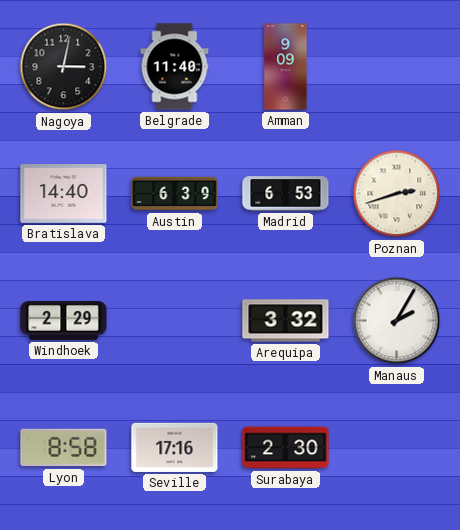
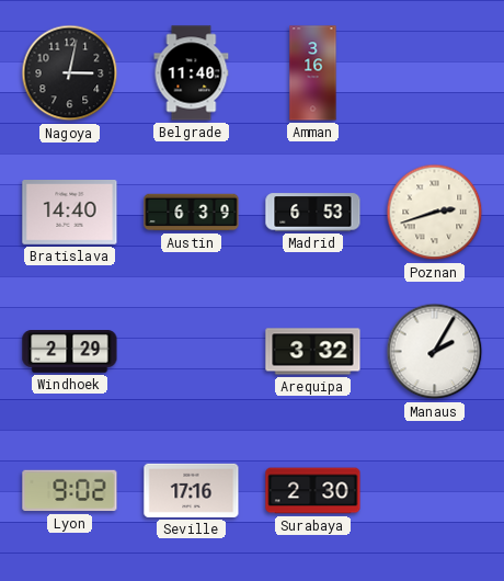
Amman: 9:09 -> 3:16 (313, 73)
Lyon: 8:58 -> 9:02 (70, 491)
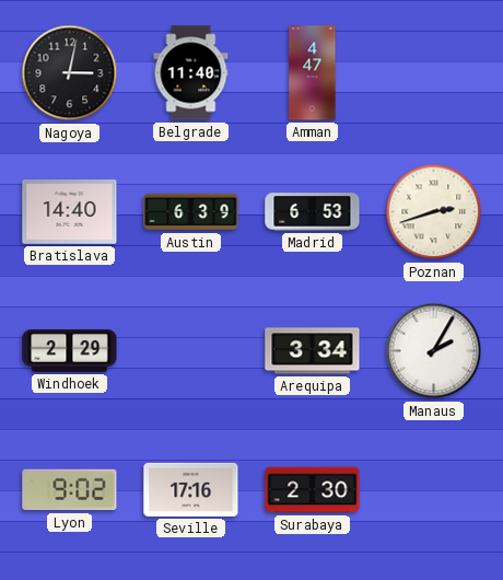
Amman: 3:16 -> 4:47 (313, 73)
Arequipa: 3:32 -> 3:34 (313, 351)
